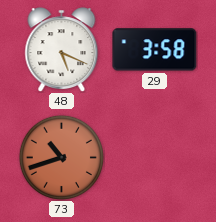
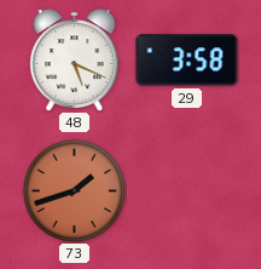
73: 10:42 -> 1:42 (74, 190)
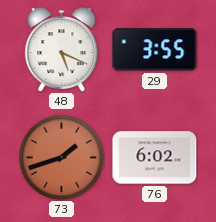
29: 3:58 -> 3:55 (155, 50)
76: none -> 6:02 (155, 158)
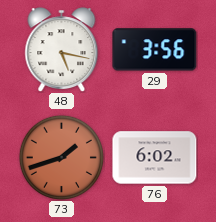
48: 5:19 -> 5:17 (62, 49)
29: 3:55 -> 3:56 (155, 50)
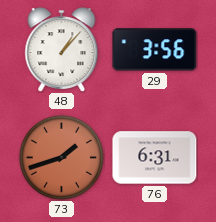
48: 5:17 -> 1:07 (62, 49)
76: 6:02 -> 6:31 (155, 158)
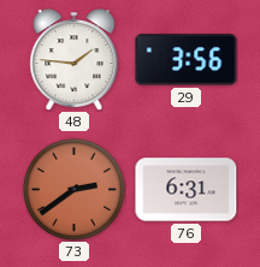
48: 1:07 -> 1:46 (75, 59)
73: 1:42 -> 2:39 (73, 189)
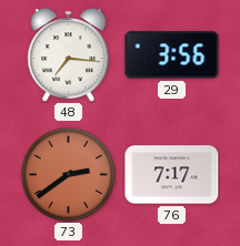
48: 1:46 -> 7:16 (69, 54)
76: 6:31 -> 7:17 (172, 175)
